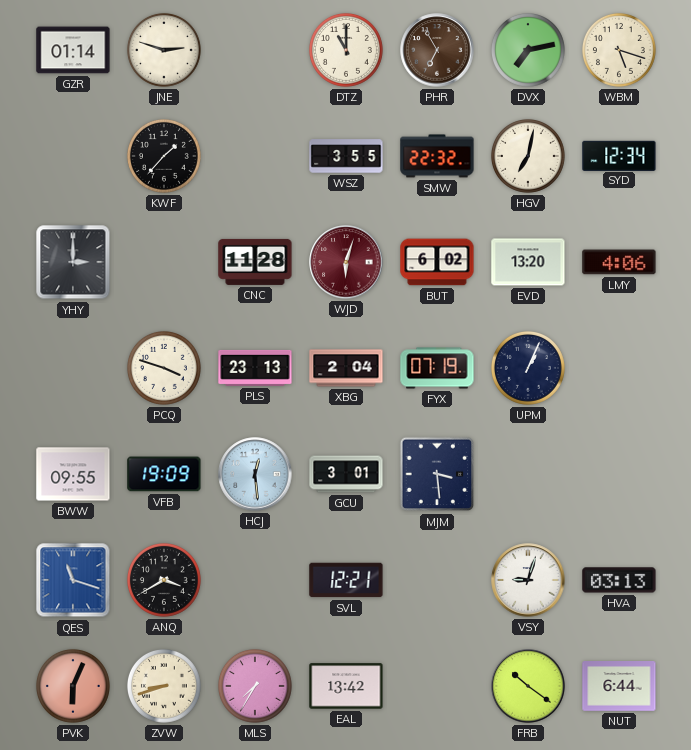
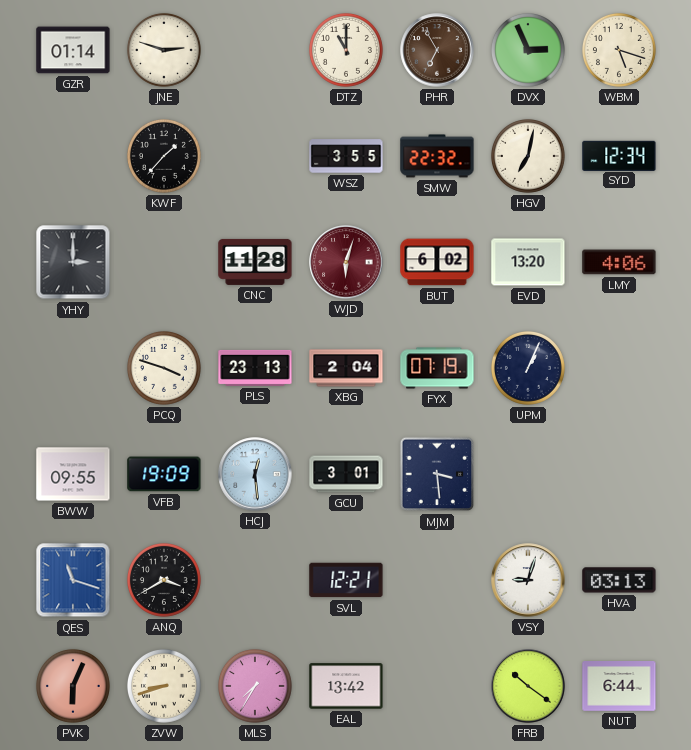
DVX: 7:13 -> 2:56 (528, 50)
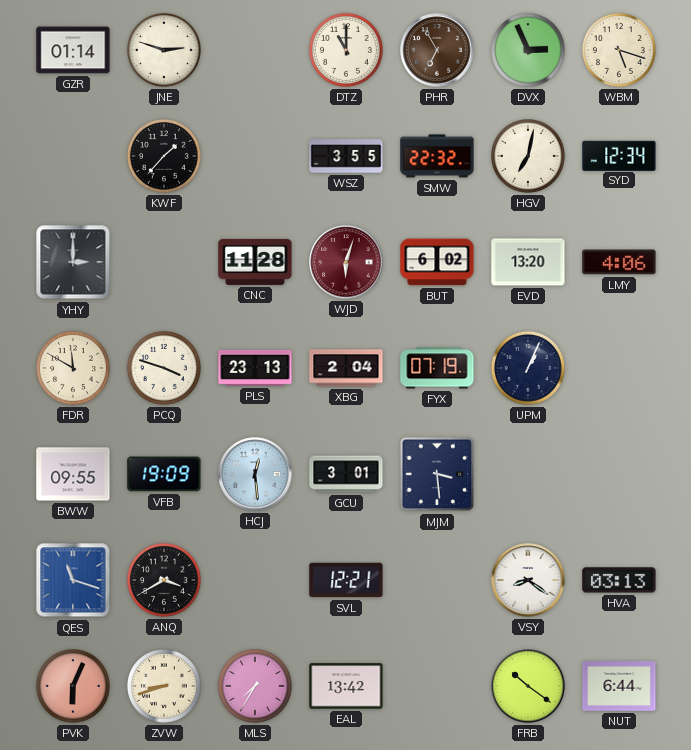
FDR: none -> 11:50 (73, 368)
VSY: 9:03 -> 8:21 (528, 580)
